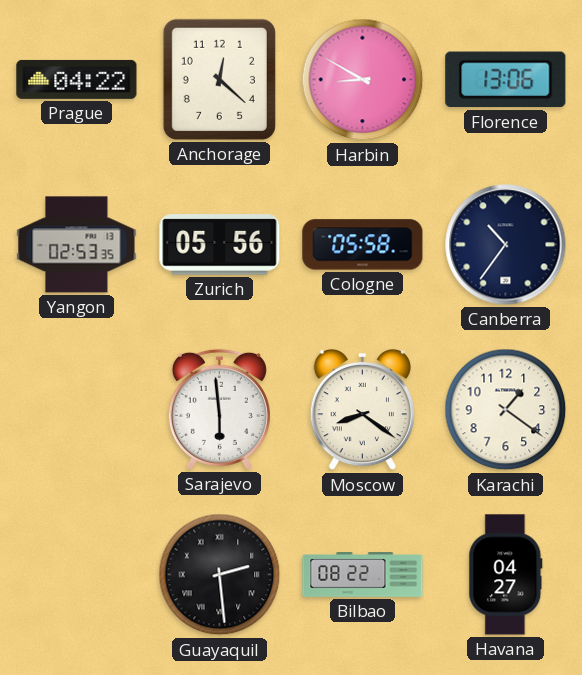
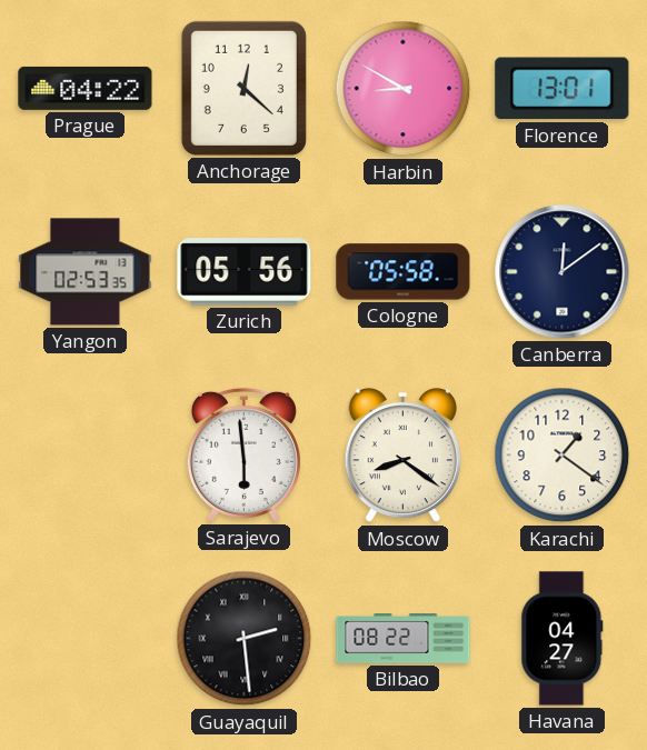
Florence: 13:06 -> 13:01 (563, 89)
Canberra: 10:36 -> 12:09 (563, 272)
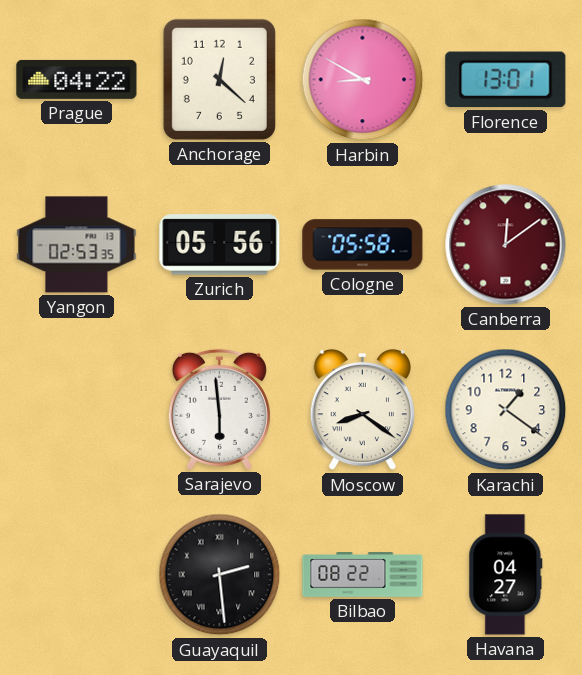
Canberra dial: navy -> burgundy (506, 245)
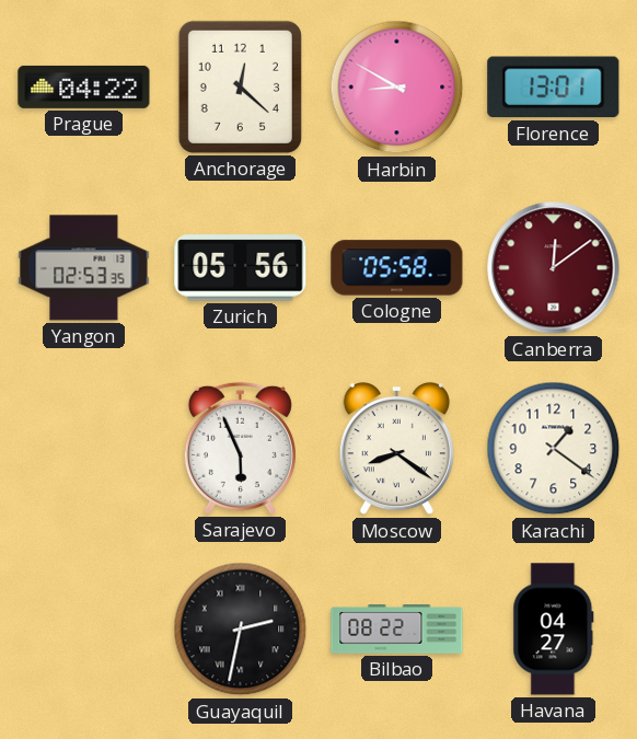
Sarajevo: 5:59 -> 5:56 (240, 448)
Guayaquil: 2:29 -> 2:32 (241, 630)
